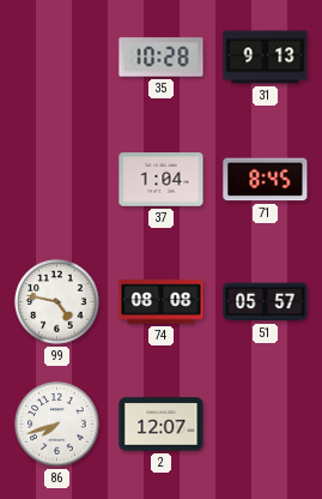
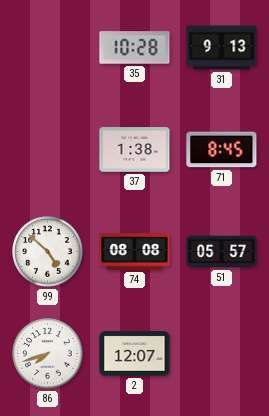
37: 1:04 -> 1:38 (135, 150)
99: 4:47 -> 4:52 (48, 252)
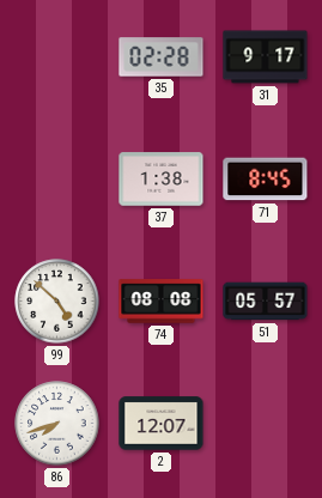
35: 10:28 -> 02:28 (162, 57)
31: 9:13 -> 9:17 (266, 57)
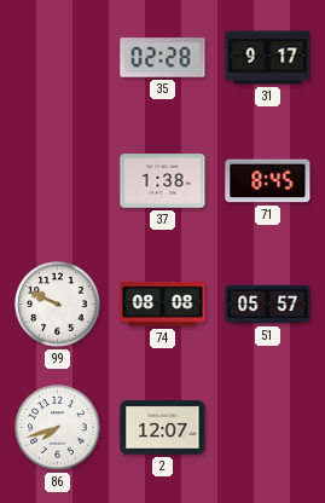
99: 4:52 -> 9:49 (58, 305)
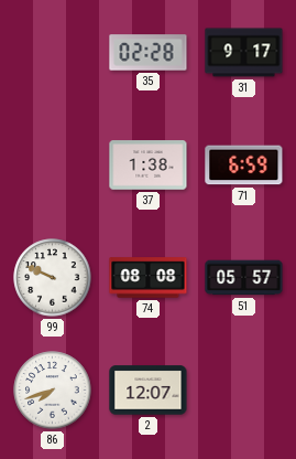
71: 8:45 -> 6:59 (244, 166)
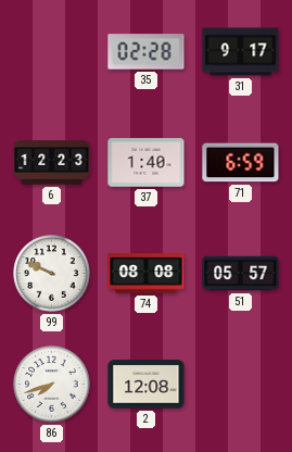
6: none -> 12:23 (52, 163)
37: 1:38 -> 1:40 (147, 163)
2: 12:07 -> 12:08 (147, 385)
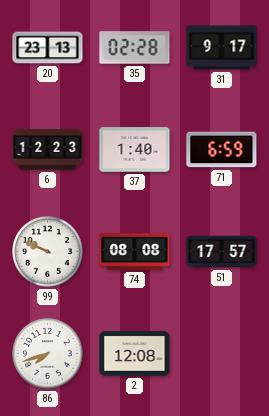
20: none -> 23:13 (48, 48)
51: 05:57 -> 17:57 (222, 252)
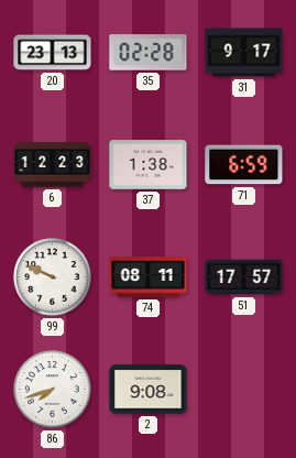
37: 1:40 -> 1:38 (149, 165)
74: 08:08 -> 08:11 (149, 277)
2: 12:08 -> 9:08 (149, 390)
